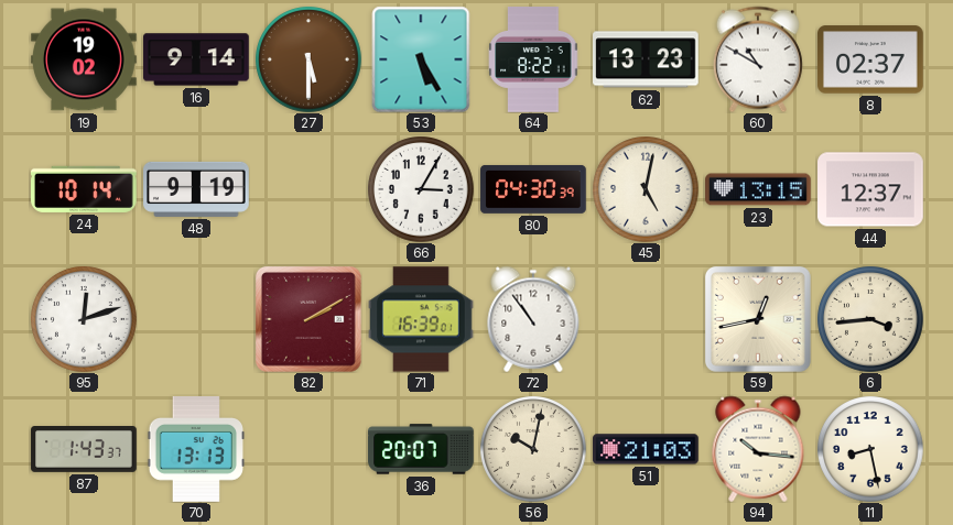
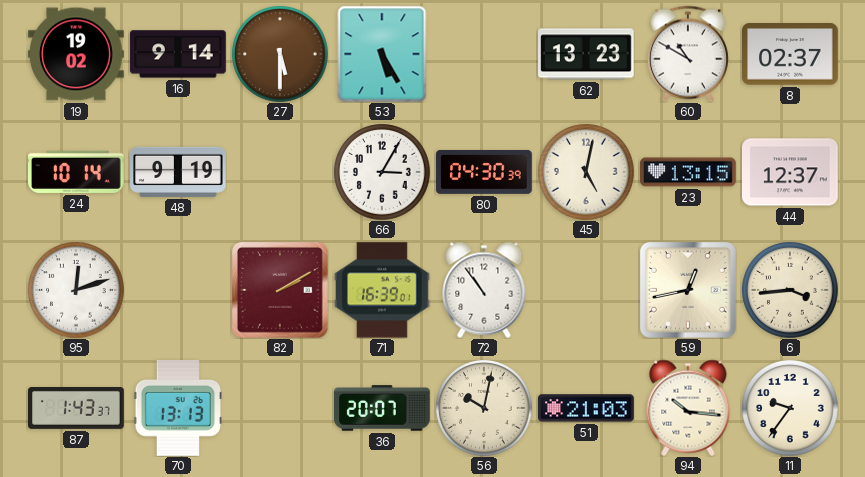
64: 8:22 -> none (533, 59)
11: 8:28 -> 9:36 (790, 408)
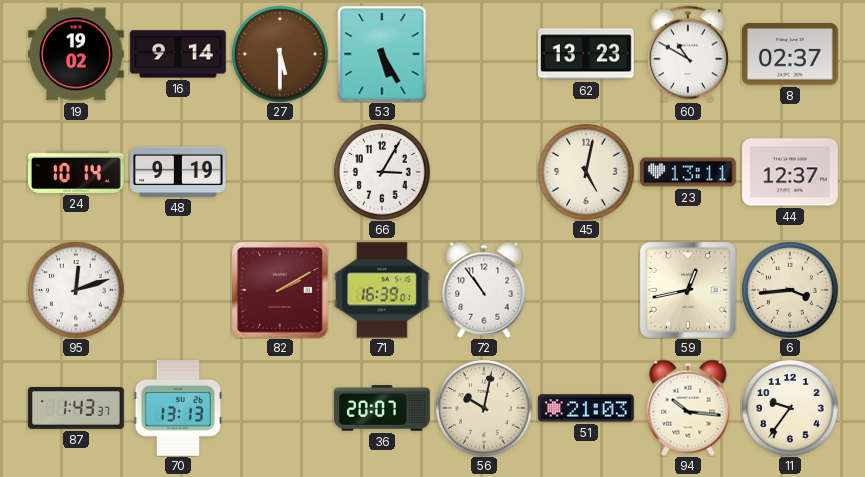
80: 04:30 -> none (484, 172)
23: 13:15 -> 13:11 (688, 172)
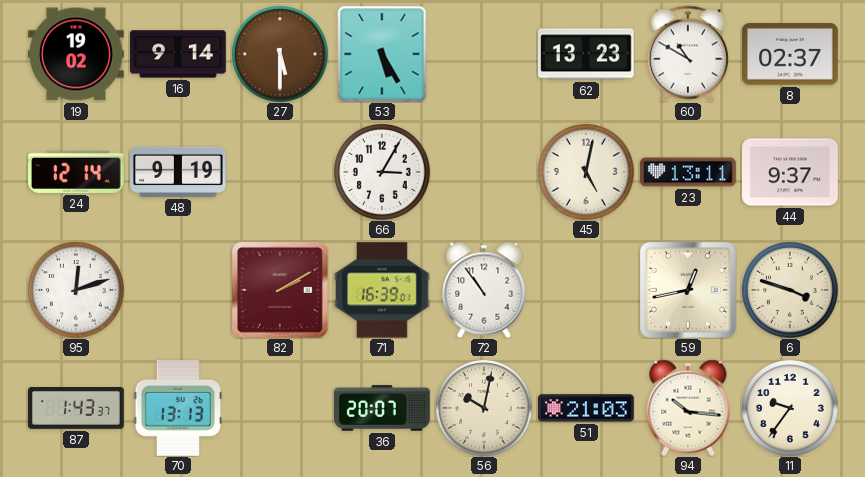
24: 10:14 -> 12:14 (77, 172)
44: 12:37 -> 9:37 (790, 172)
6: 3:44 -> 3:48 (790, 290)
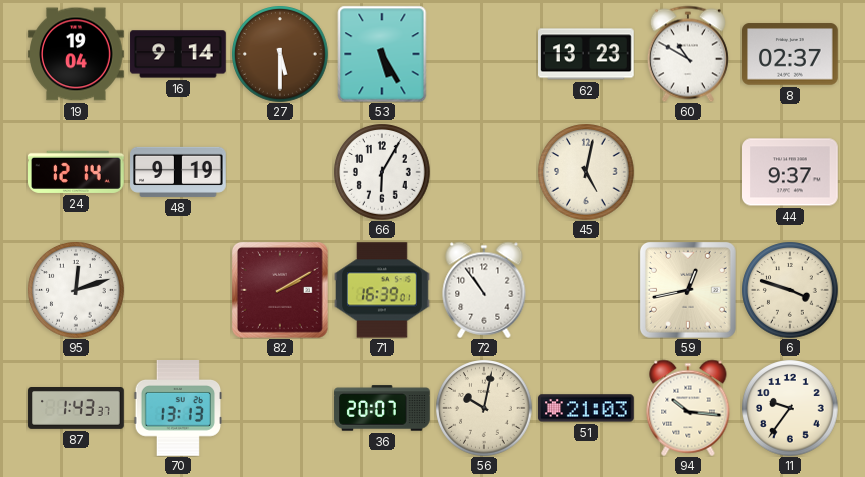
19: 19:02 -> 19:04 (76, 54)
66: 3:05 -> 6:05 (382, 172)
23: 13:11 -> none (688, 172)
